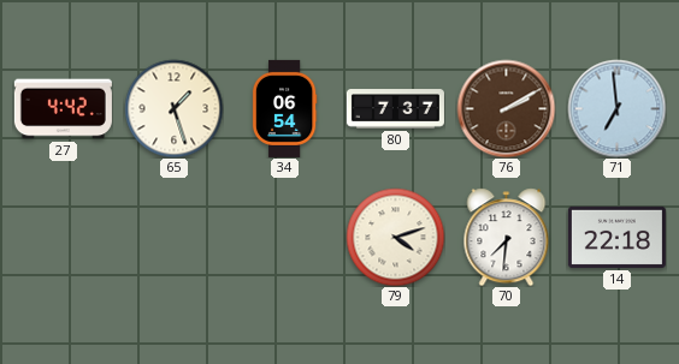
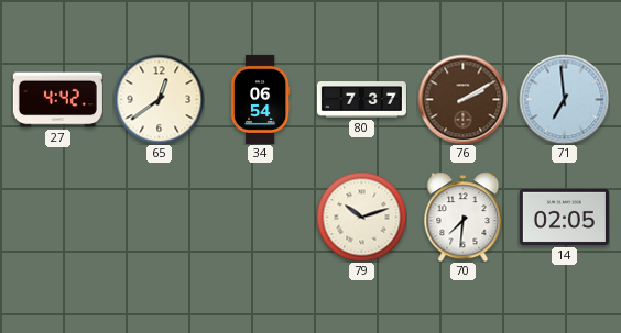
65: 1:27 -> 12:39 (159, 99)
79: 4:12 -> 10:12 (361, 217)
14: 22:18 -> 02:05 (564, 217)
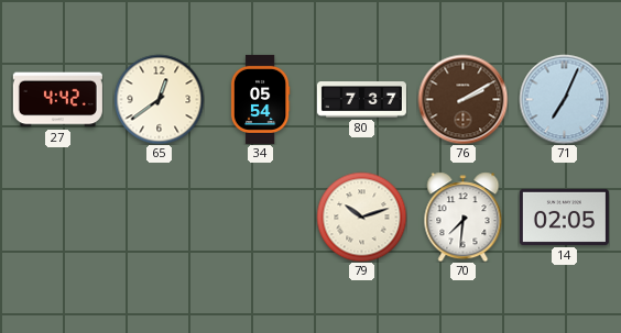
34: 06:54 -> 05:54 (260, 99)
71: 6:59 -> 7:04 (564, 99)
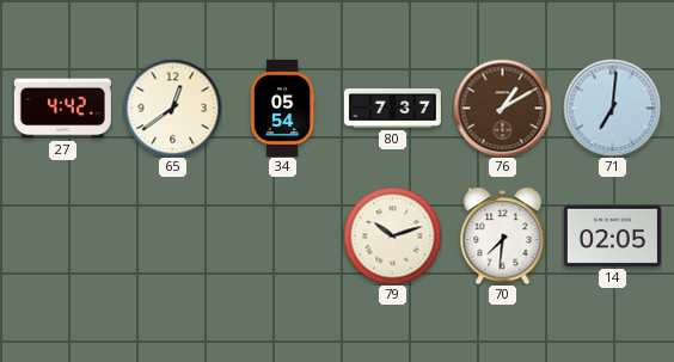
76: 2:10 -> 1:10 (502, 108)
71: 7:04 -> 7:01 (612, 108)
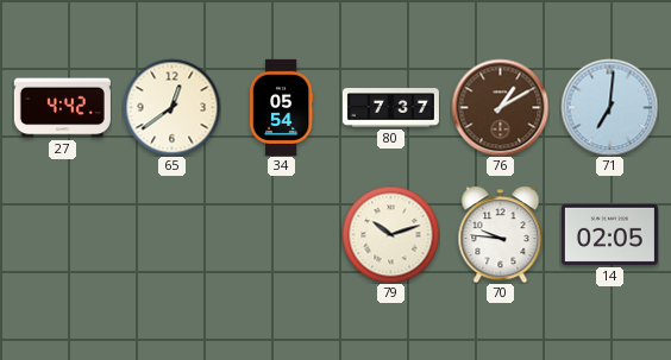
70: 7:31 -> 9:46 (501, 234)
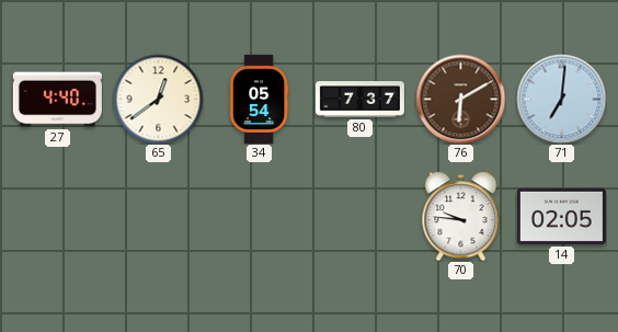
27: 4:42 -> 4:40 (57, 100)
76: 1:10 -> 6:10 (460, 99)
79: 10:12 -> none (390, 234)
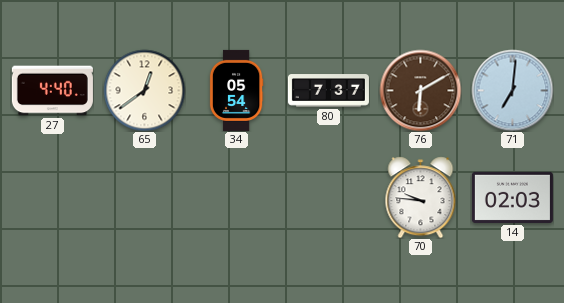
14: 02:05 -> 02:03 (512, 197)
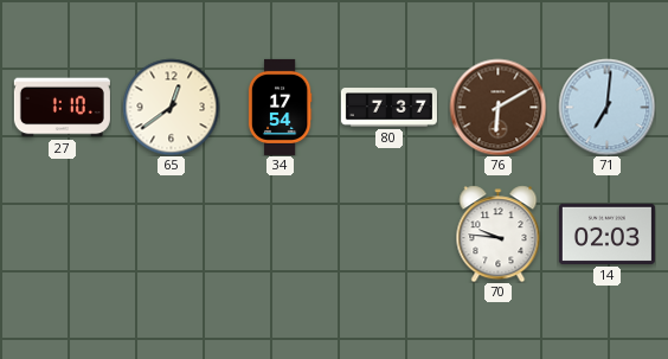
27: 4:40 -> 1:10 (62, 108)
34: 05:54 -> 17:54 (280, 107)
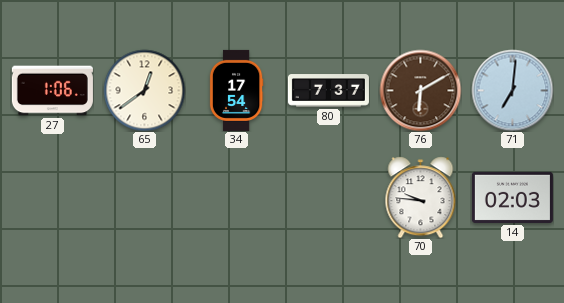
27: 1:10 -> 1:06 (52, 91)
